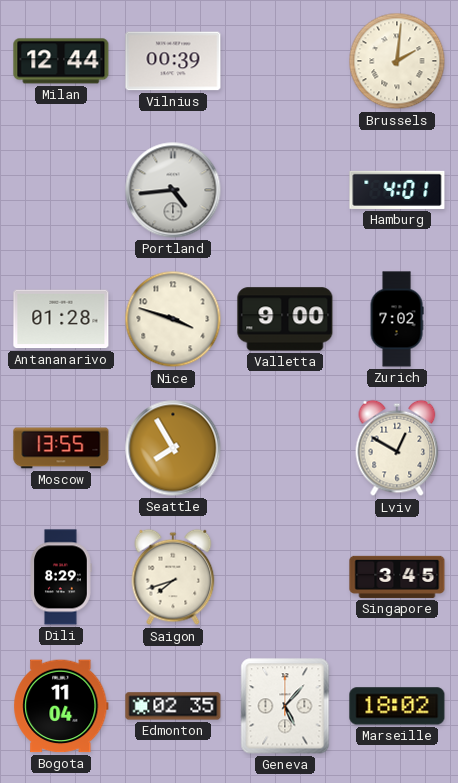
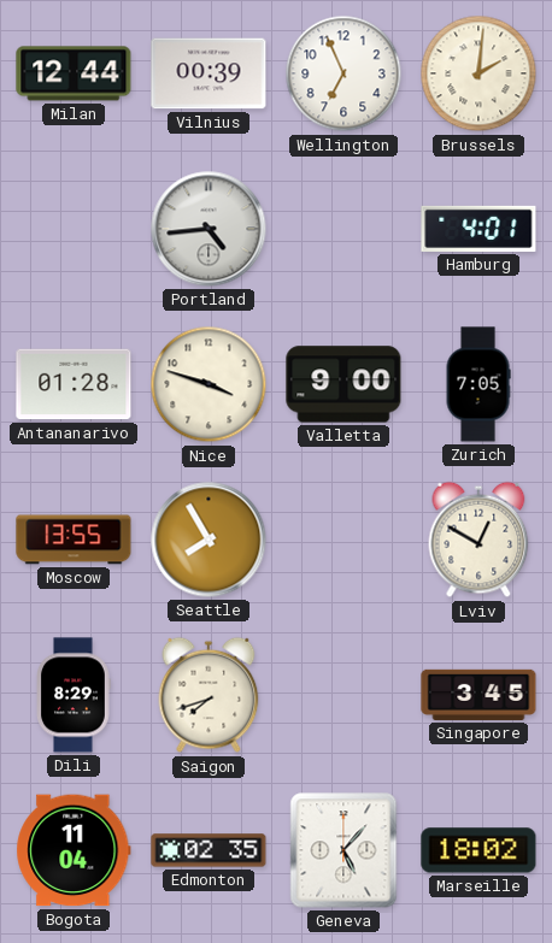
Wellington: none -> 6:56 (343, 73)
Zurich: 7:02 -> 7:05 (478, 384)
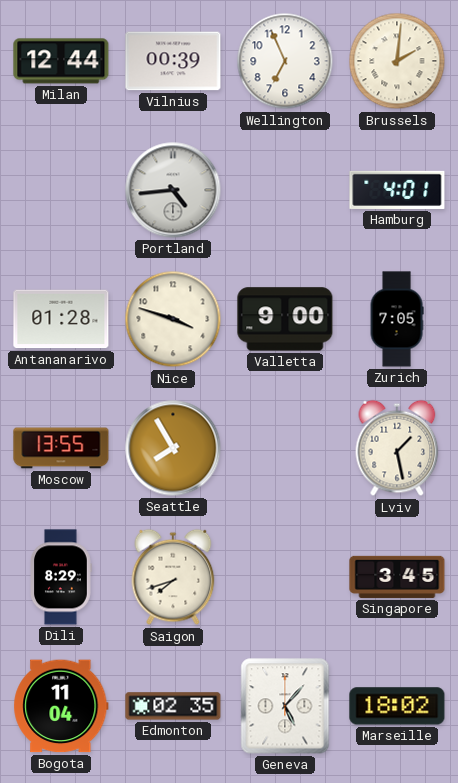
Lviv: 12:50 -> 1:28 (397, 448)
